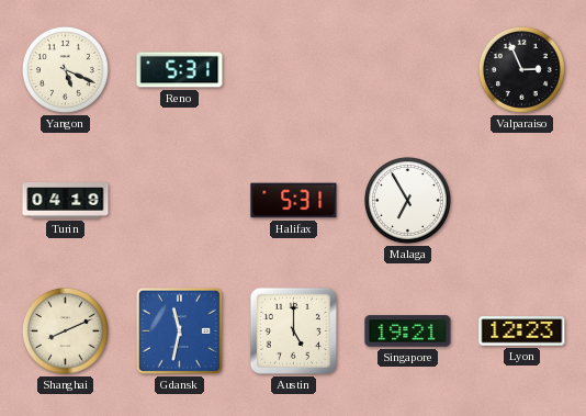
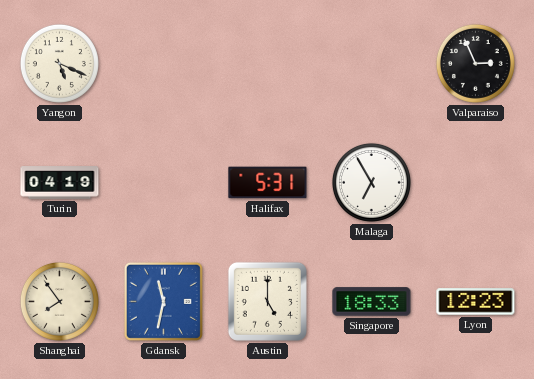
Reno: 5:31 -> none (180, 70)
Shanghai: 8:11 -> 7:54 (59, 301)
Singapore: 19:21 -> 18:33 (372, 302)
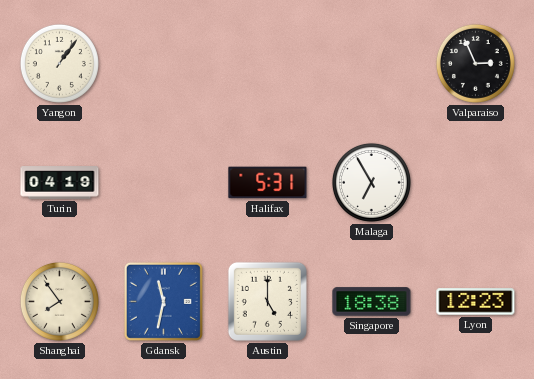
Yangon: 5:19 -> 1:06 (59, 63)
Singapore: 18:33 -> 18:38 (372, 302)
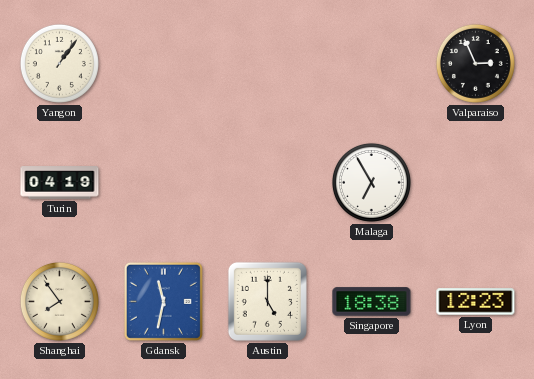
Halifax: 5:31 -> none (268, 183)
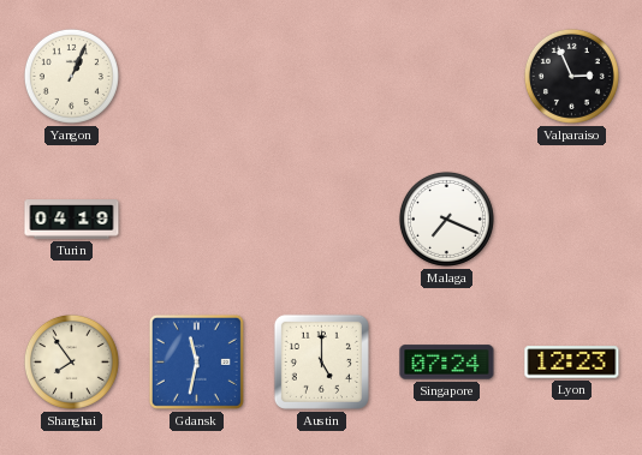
Yangon: 1:06 -> 1:04 (71, 76)
Malaga: 6:55 -> 7:19 (446, 218)
Singapore: 18:38 -> 07:24 (447, 363)
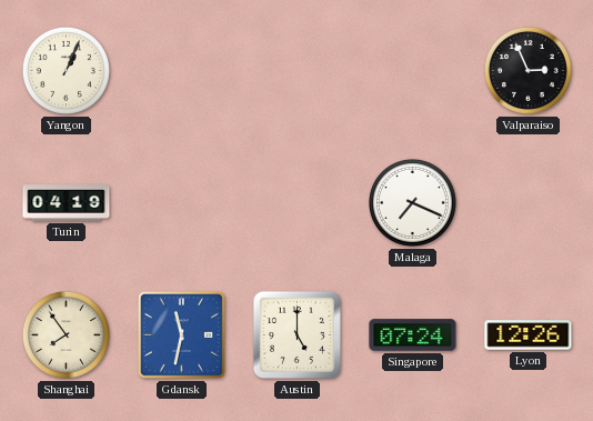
Lyon: 12:23 -> 12:26 (529, 335)
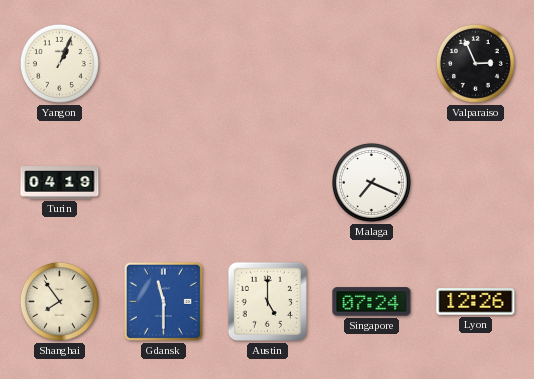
Gdansk: 11:32 -> 11:30 (163, 301)
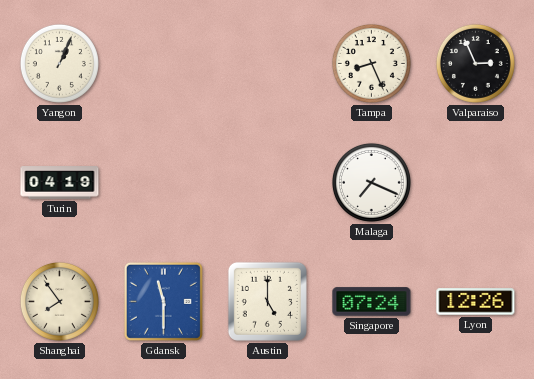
Tampa: none -> 8:26 (371, 63)
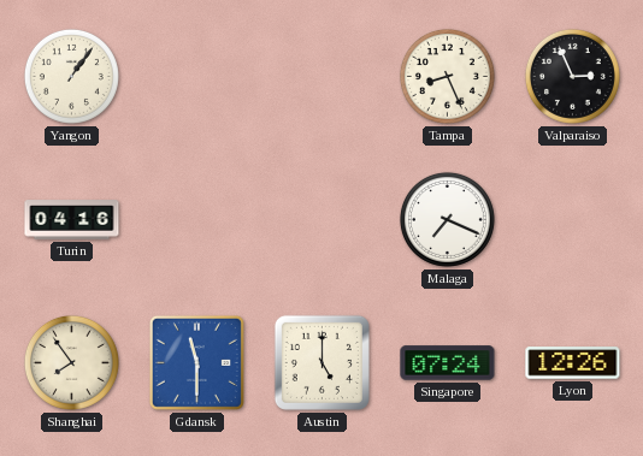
Yangon: 1:04 -> 1:06 (71, 76)
Turin: 04:19 -> 04:16 (72, 220)
